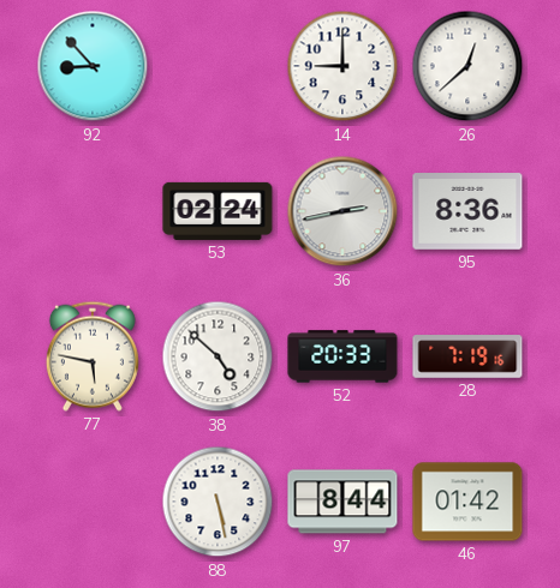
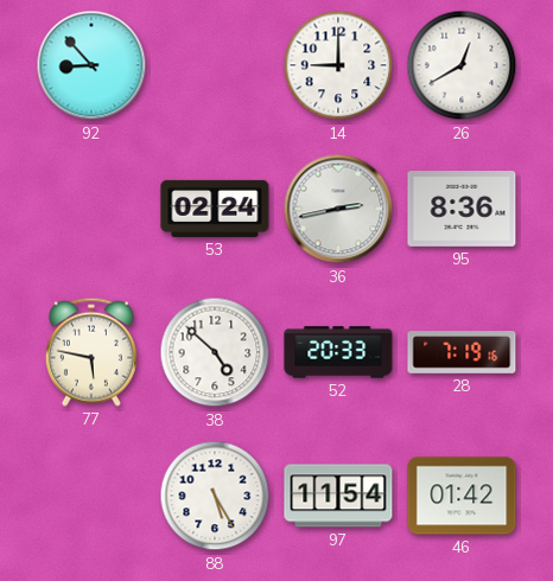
26: 12:38 -> 12:40 (462, 65)
88: 5:28 -> 5:25 (215, 496)
97: 8:44 -> 11:54 (338, 496)
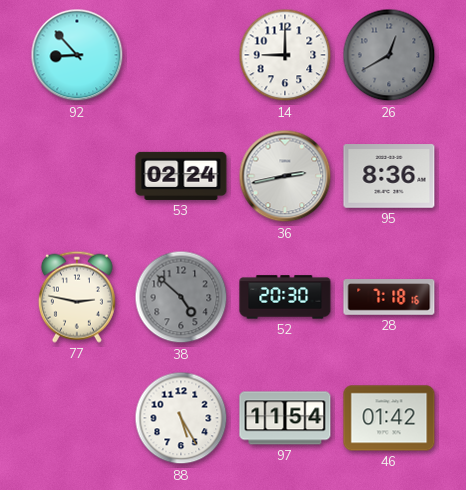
26 dial: white -> grey (389, 55)
77: 5:47 -> 2:47 (77, 297)
38 dial: white -> grey (181, 297)
52: 20:33 -> 20:30 (285, 297)
28: 7:19 -> 7:18 (389, 297)
